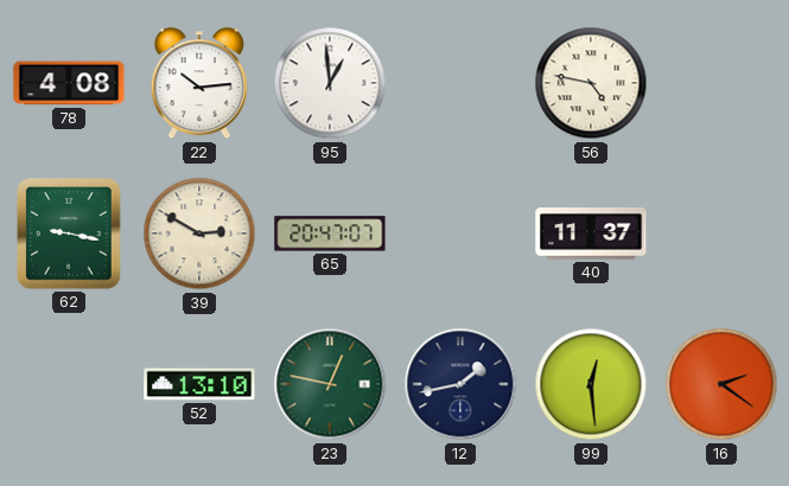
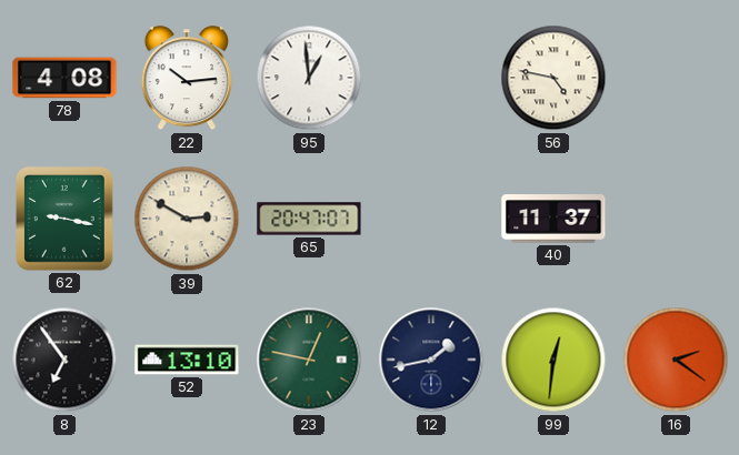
8: none -> 6:54 (64, 360)
99: 12:29 -> 12:31 (553, 360)
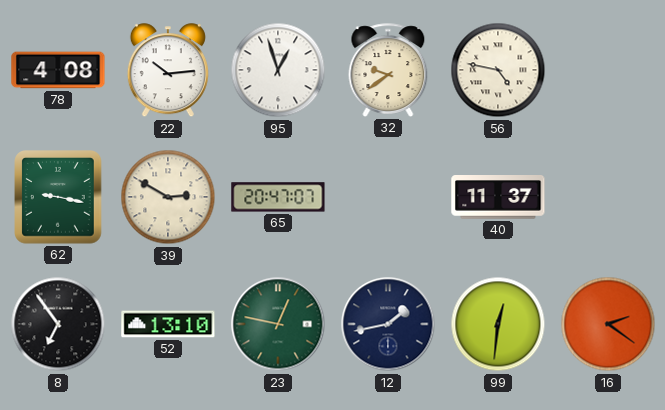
95: 12:59 -> 12:57 (278, 70)
32: none -> 9:39 (388, 70)
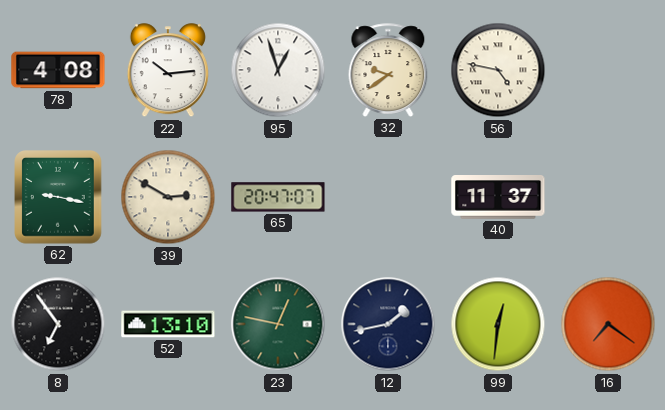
16: 2:21 -> 7:21 (608, 324)
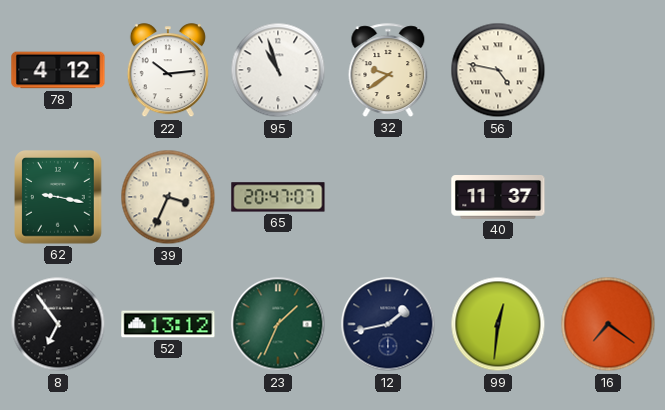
78: 4:08 -> 4:12 (58, 70)
95: 12:57 -> 10:57 (278, 70)
39: 2:50 -> 3:34 (168, 197)
52: 13:10 -> 13:12 (168, 324)
23: 12:47 -> 1:34 (278, 324)
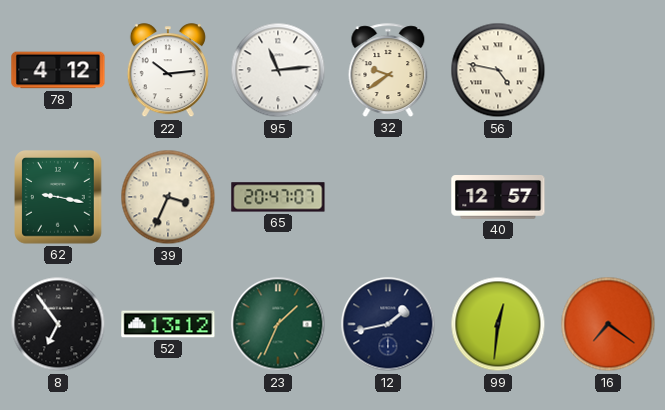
95: 10:57 -> 11:14 (278, 70)
40: 11:37 -> 12:57 (498, 197)
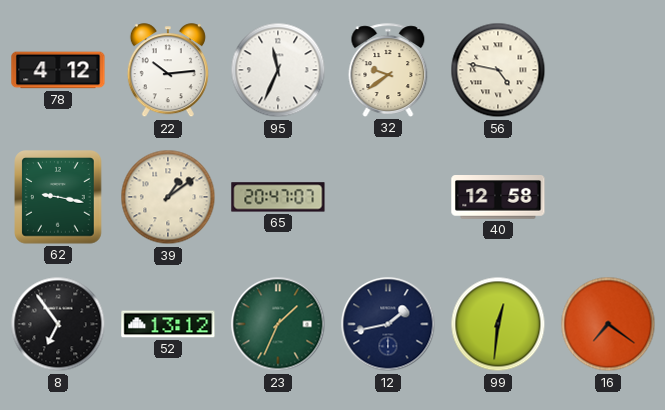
95: 11:14 -> 11:34 (278, 70)
39: 3:34 -> 1:09 (168, 197)
40: 12:57 -> 12:58 (498, 197)
